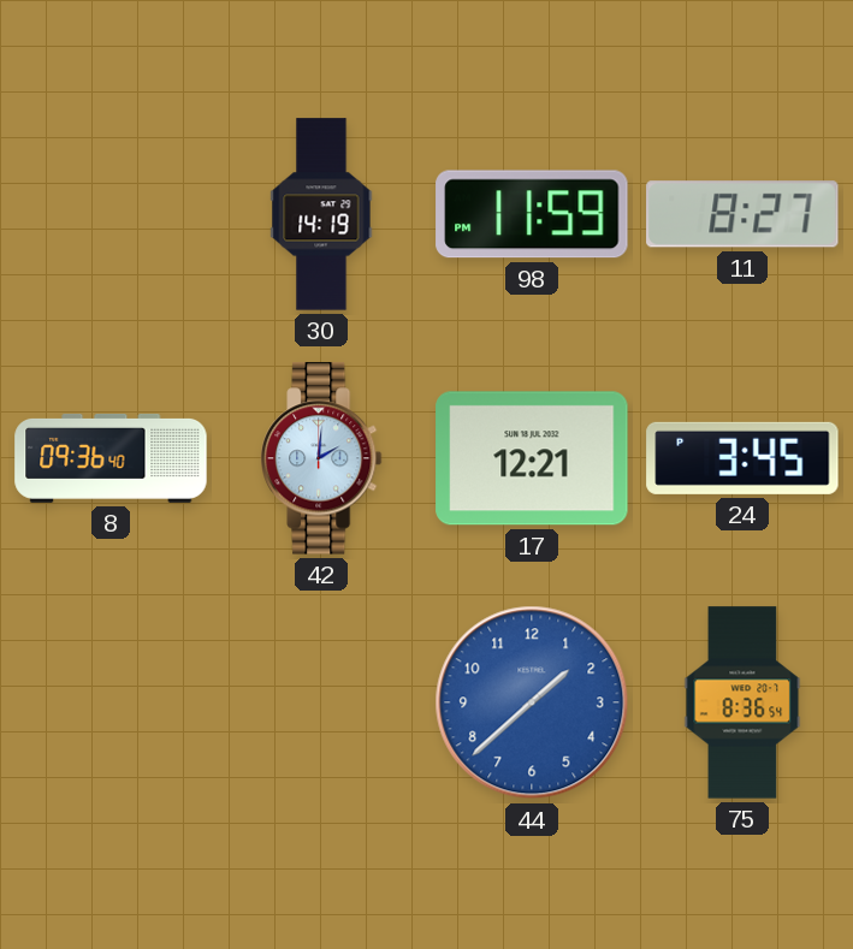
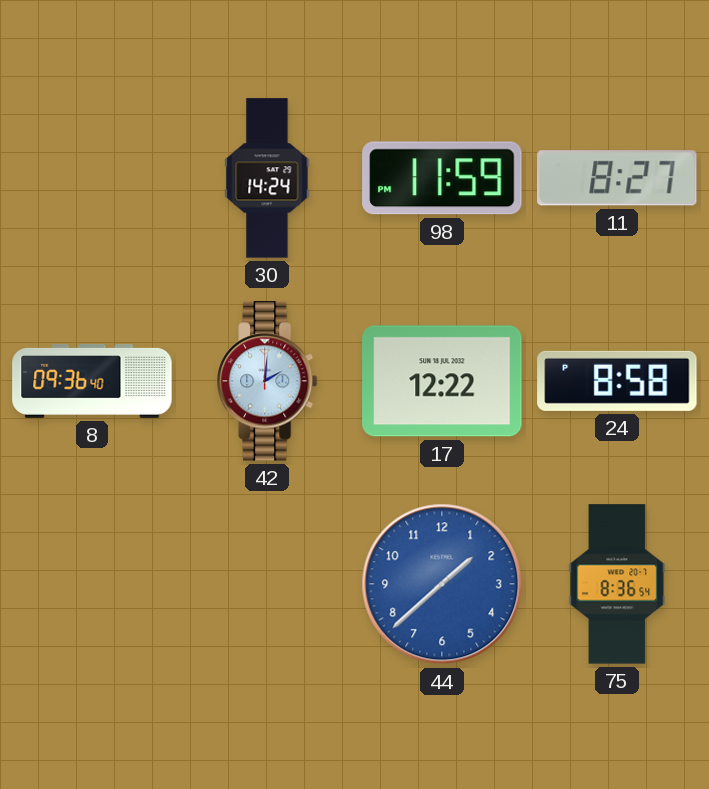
30: 14:19 -> 14:24 (267, 178)
17: 12:21 -> 12:22 (442, 381)
24: 3:45 -> 8:58 (617, 381)
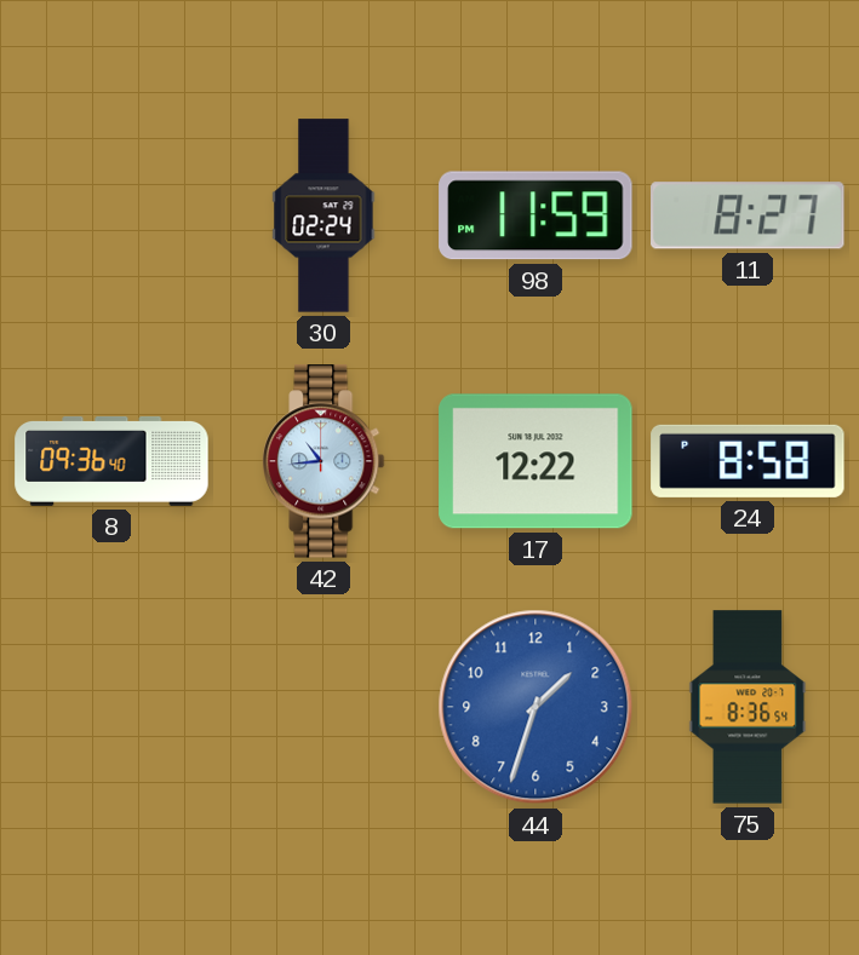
30: 14:24 -> 02:24 (323, 215)
42: 2:01 -> 10:44 (325, 461)
44: 1:38 -> 1:33 (536, 707)
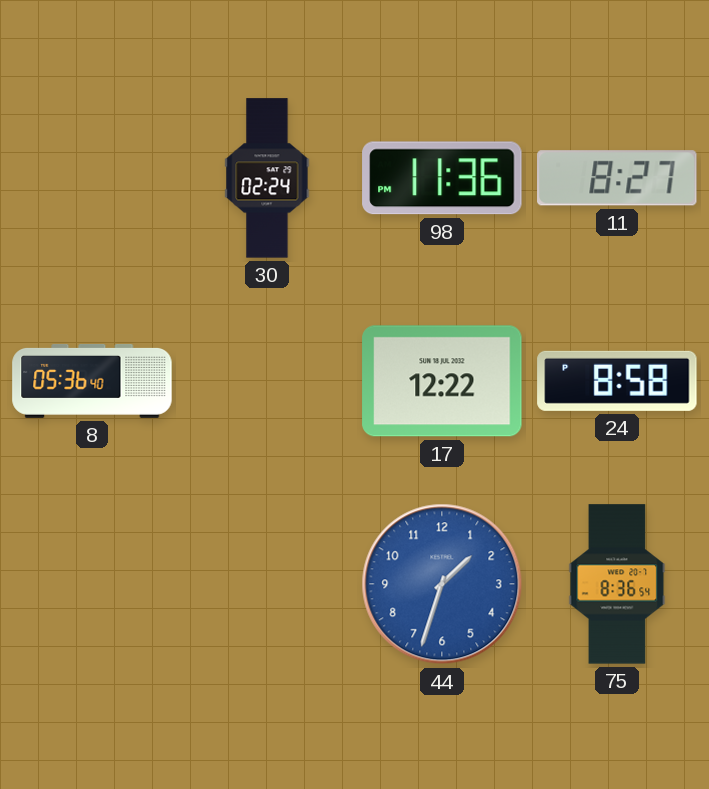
98: 11:59 -> 11:36 (442, 178)
8: 09:36 -> 05:36 (92, 381)
42: 10:44 -> none (325, 461)
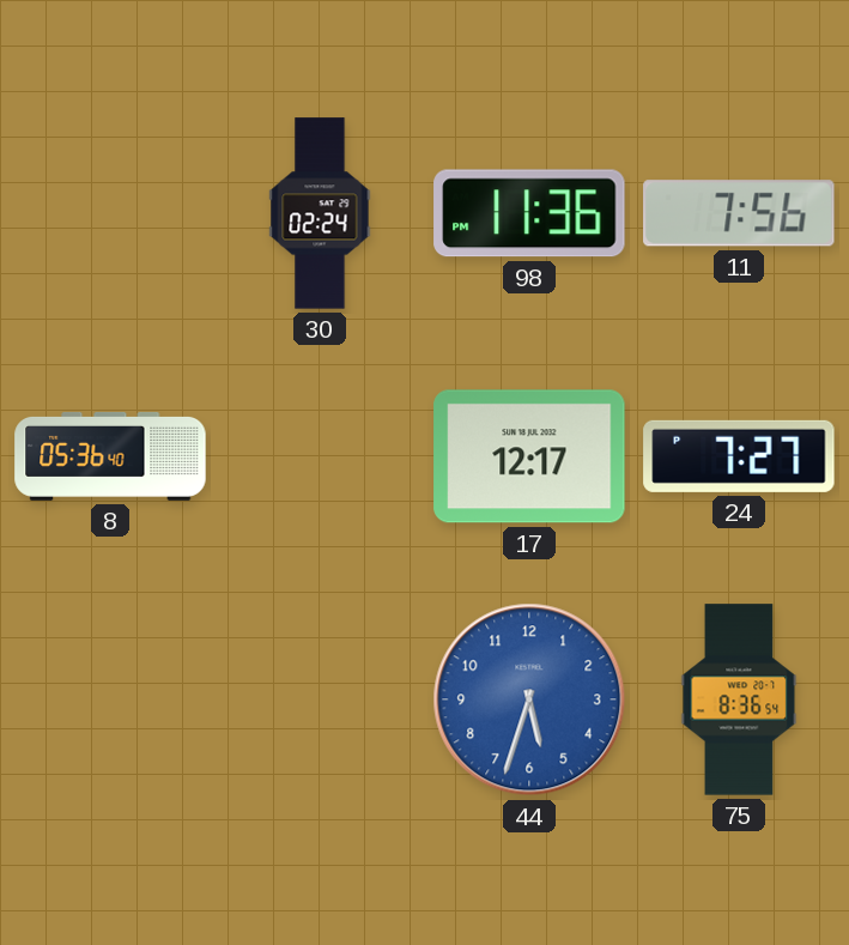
11: 8:27 -> 7:56 (739, 213)
17: 12:22 -> 12:17 (529, 456)
24: 8:58 -> 7:27 (739, 456)
44: 1:33 -> 5:33 (529, 699)
